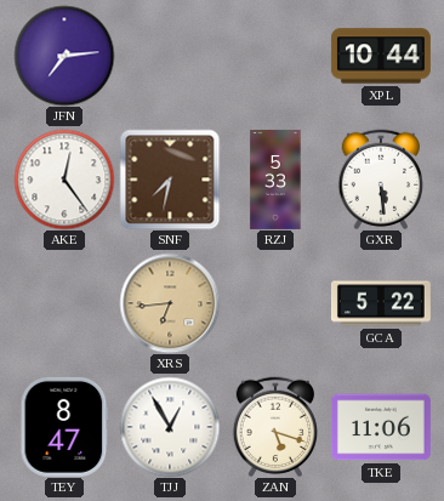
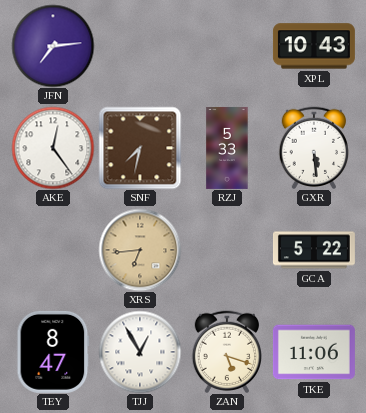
XPL: 10:44 -> 10:43 (314, 46)
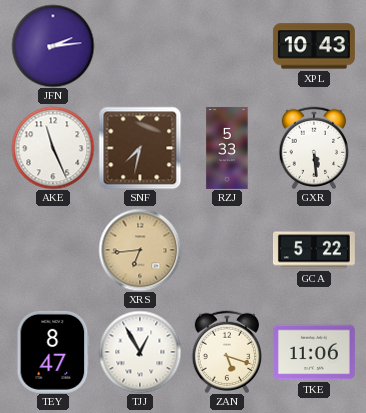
JFN: 7:14 -> 2:14 (53, 46)
AKE: 12:24 -> 11:26 (53, 148)
